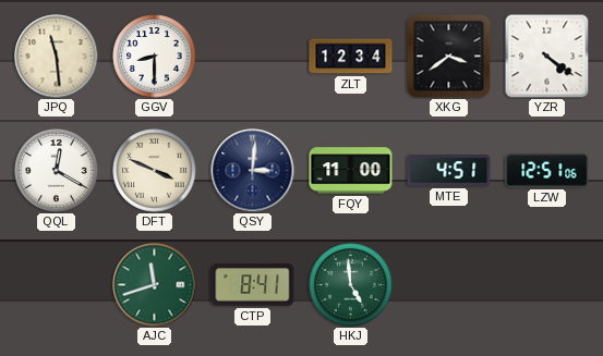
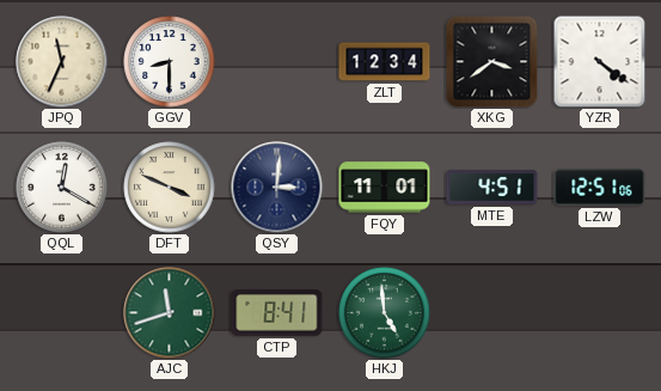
JPQ: 11:29 -> 11:34 (62, 62)
FQY: 11:00 -> 11:01 (385, 188)
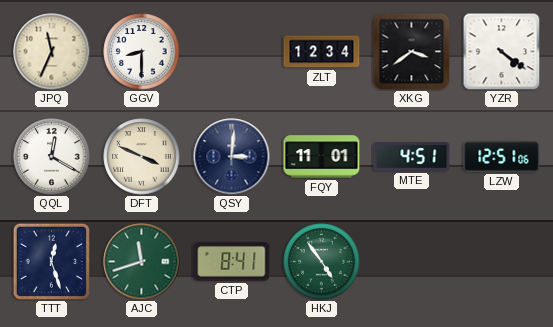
TTT: none -> 12:27 (51, 261)
HKJ: 4:59 -> 4:54 (322, 262)
